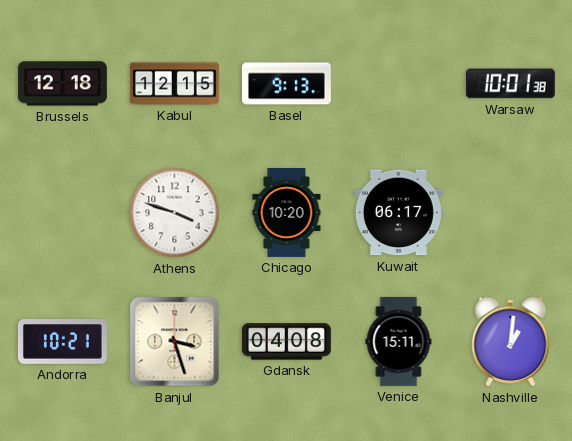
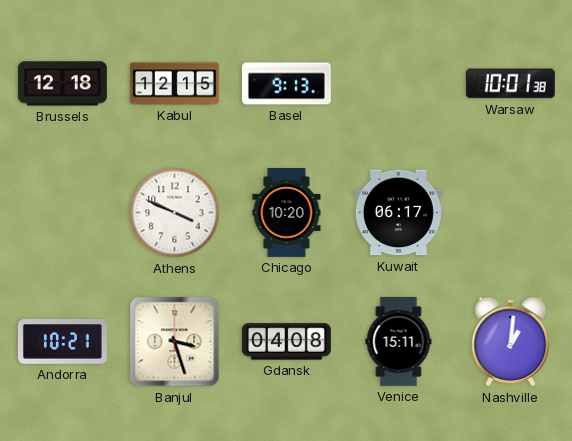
Athens: 3:48 -> 3:49 (175, 213)
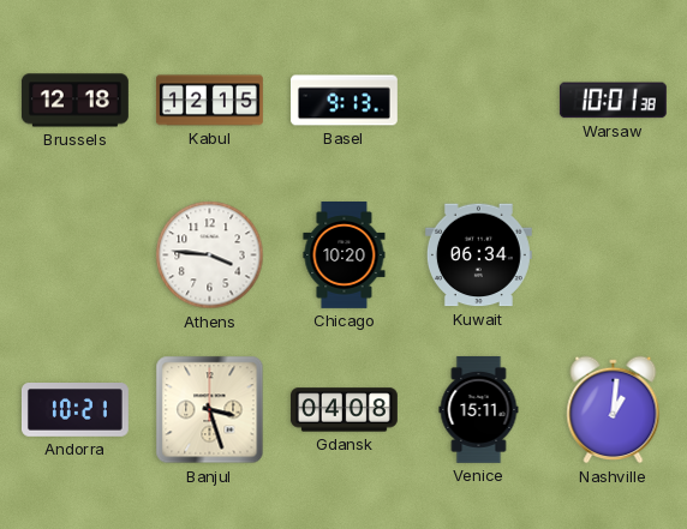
Athens: 3:49 -> 3:46 (210, 256)
Kuwait: 06:17 -> 06:34 (478, 256)
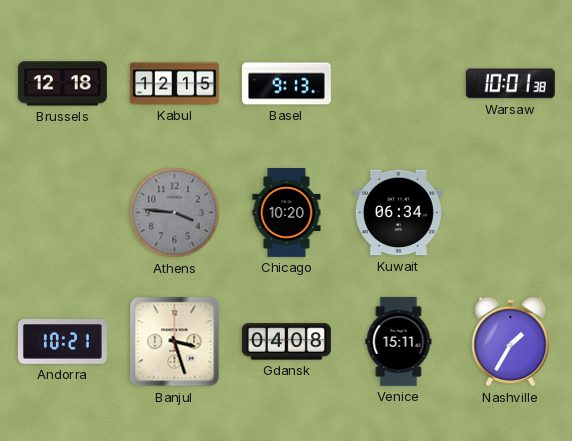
Athens dial: white -> grey (175, 213)
Nashville: 1:01 -> 1:35 (511, 342)
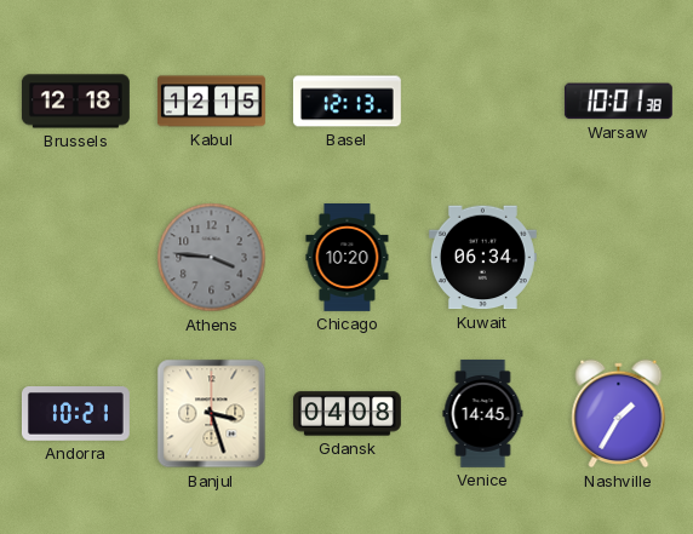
Basel: 9:13 -> 12:13 (346, 102)
Venice: 15:11 -> 14:45 (483, 413)
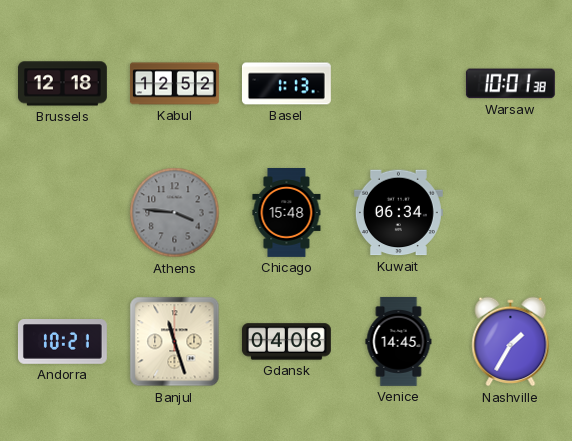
Kabul: 12:15 -> 12:52 (174, 84)
Basel: 12:13 -> 1:13 (286, 84)
Chicago: 10:20 -> 15:48 (287, 213)
Banjul: 3:27 -> 11:27 (175, 342)
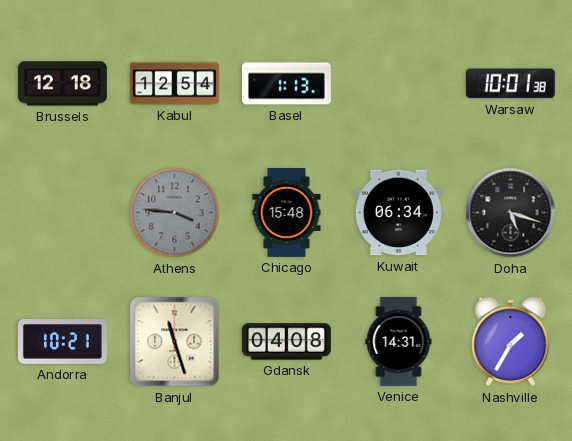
Kabul: 12:52 -> 12:54 (174, 84)
Doha: none -> 5:18 (511, 213)
Venice: 14:45 -> 14:31 (399, 341)
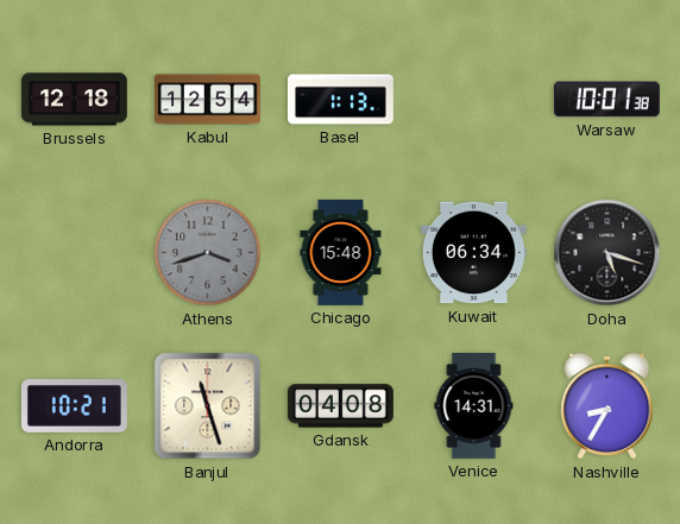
Athens: 3:46 -> 3:42 (208, 253)
Nashville: 1:35 -> 8:35 (607, 406)
